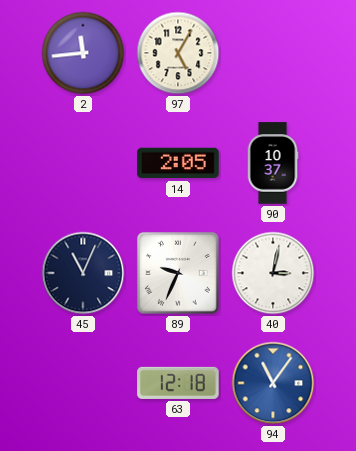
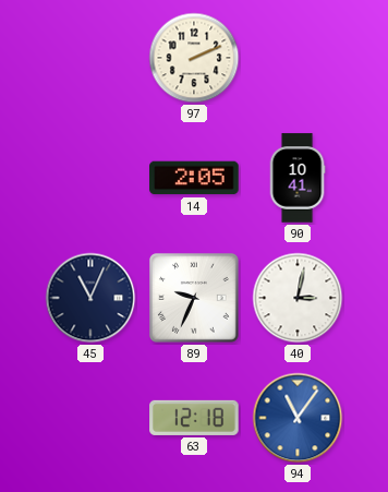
2: 11:44 -> none (83, 53)
97: 5:05 -> 2:11 (194, 58)
90: 10:37 -> 10:41 (298, 178)
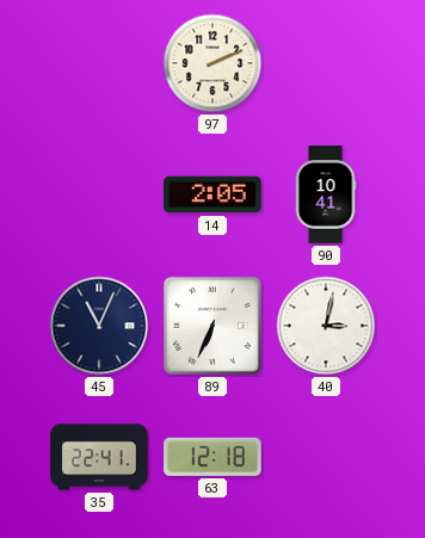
89: 9:34 -> 6:34 (213, 326)
35: none -> 22:41 (99, 457)
94: 11:06 -> none (298, 418)
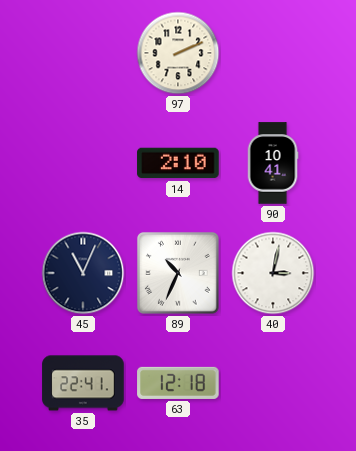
14: 2:05 -> 2:10 (178, 163)
89: 6:34 -> 10:34 (178, 273)
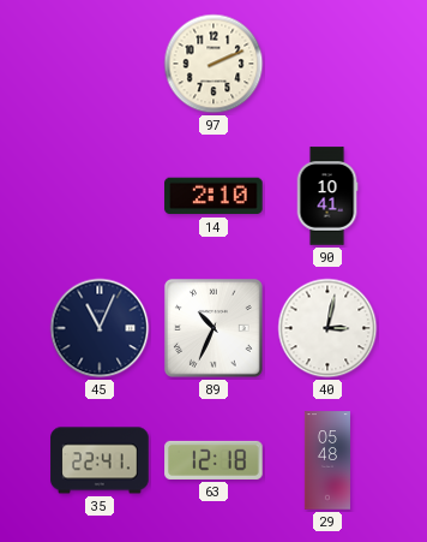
29: none -> 05:48 (327, 460)
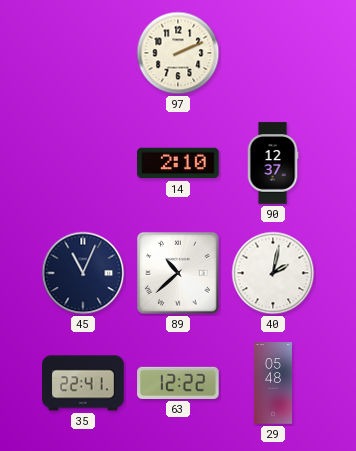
90: 10:41 -> 12:37 (273, 163)
89: 10:34 -> 10:38 (178, 273)
40: 3:02 -> 2:02 (273, 273)
63: 12:18 -> 12:22 (178, 383)
